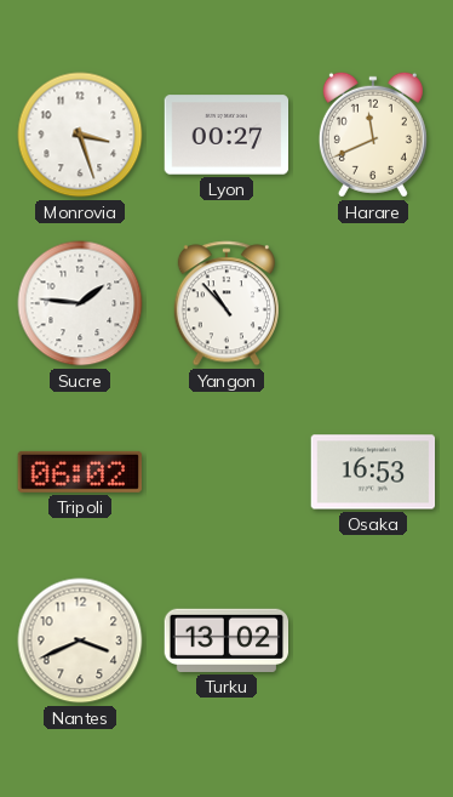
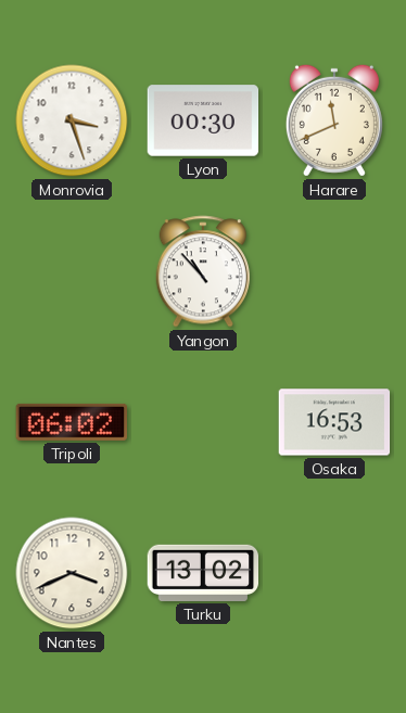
Lyon: 00:27 -> 00:30 (203, 120)
Sucre: 1:46 -> none (80, 303)
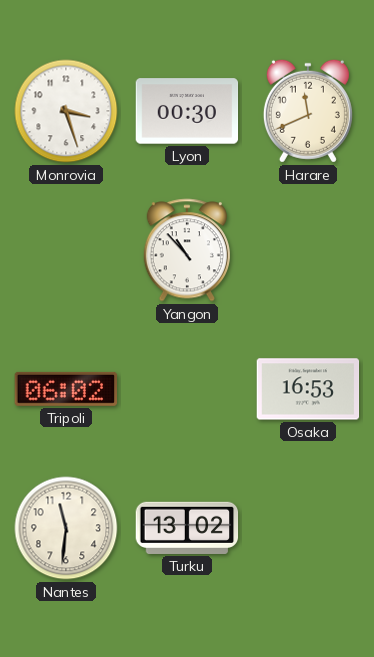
Nantes: 3:41 -> 11:31 (66, 528)
